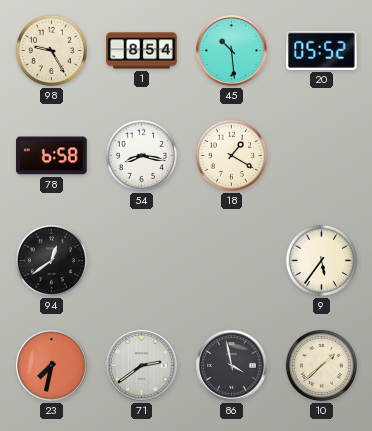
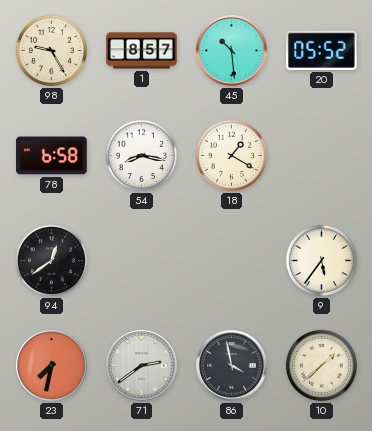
1: 8:54 -> 8:57 (142, 51)
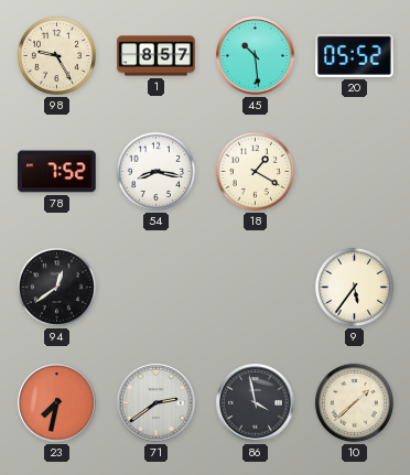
78: 6:58 -> 7:52 (57, 172)
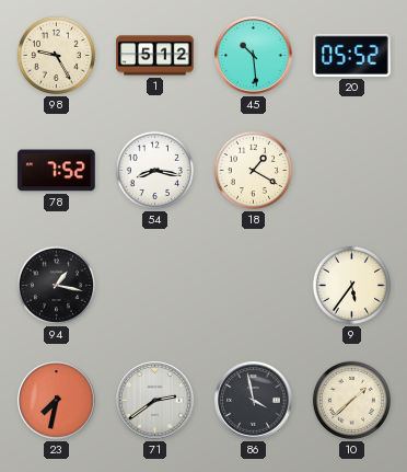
1: 8:57 -> 5:12 (155, 56)
94: 12:39 -> 1:17 (56, 285)
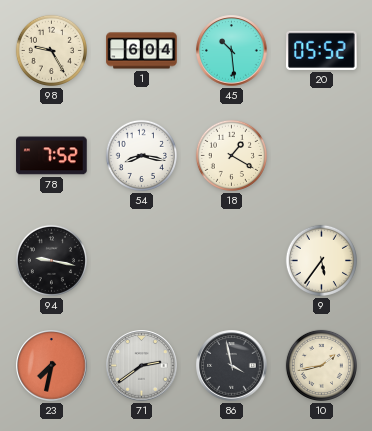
1: 5:12 -> 6:04 (142, 51)
94: 1:17 -> 9:17 (51, 260)
10: 1:38 -> 1:43 (321, 365)
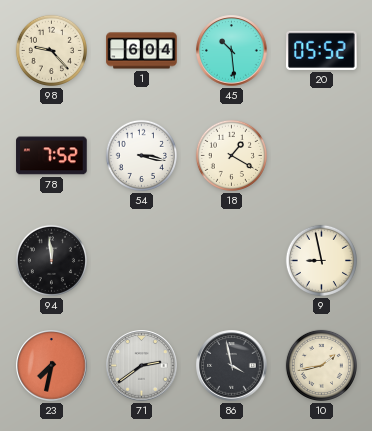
98: 9:25 -> 9:23 (51, 50)
54: 8:17 -> 3:17 (141, 155)
94: 9:17 -> 11:59 (51, 260)
9: 5:36 -> 8:58 (321, 260)
